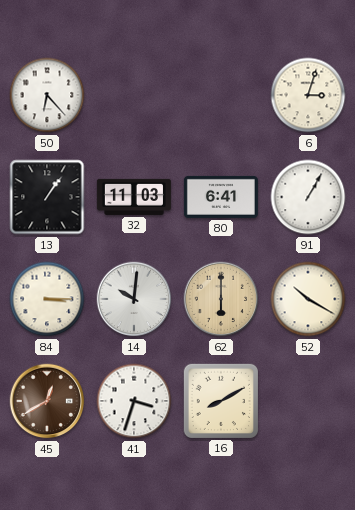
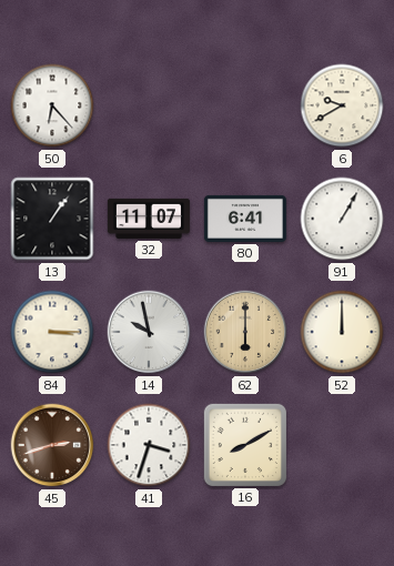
6: 3:03 -> 9:40 (342, 105)
32: 11:03 -> 11:07 (149, 219)
14: 10:01 -> 9:58 (149, 332)
52: 10:20 -> 12:00 (342, 332)
45: 12:40 -> 2:42 (52, 445)
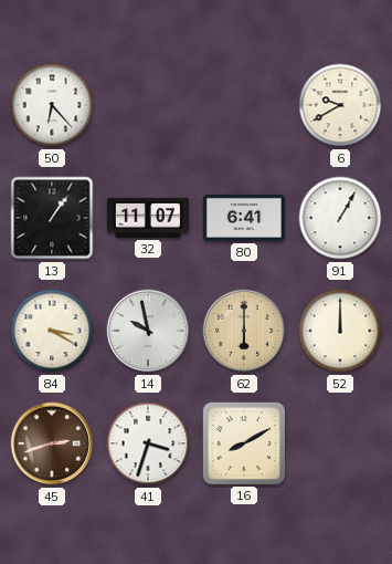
84: 3:15 -> 3:20 (52, 331)
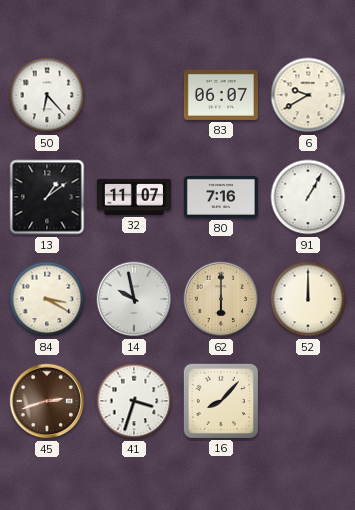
83: none -> 06:07 (221, 95)
13: 1:06 -> 1:09 (47, 197)
80: 6:41 -> 7:16 (221, 197)
16: 8:10 -> 8:07 (221, 401)
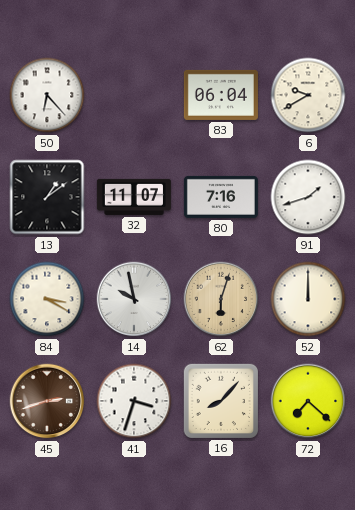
83: 06:07 -> 06:04 (221, 95)
91: 1:05 -> 1:42 (308, 197)
62: 6:00 -> 6:03 (221, 299)
72: none -> 7:22 (308, 401)
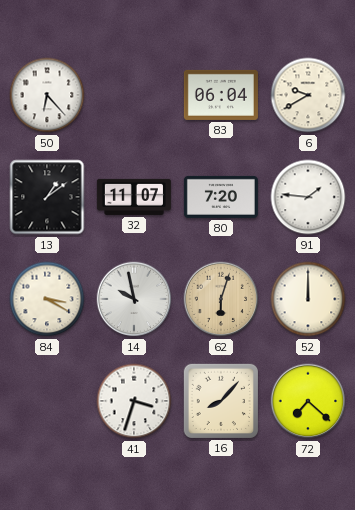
80: 7:16 -> 7:20 (221, 197)
91: 1:42 -> 1:46 (308, 197)
45: 2:42 -> none (47, 401)
